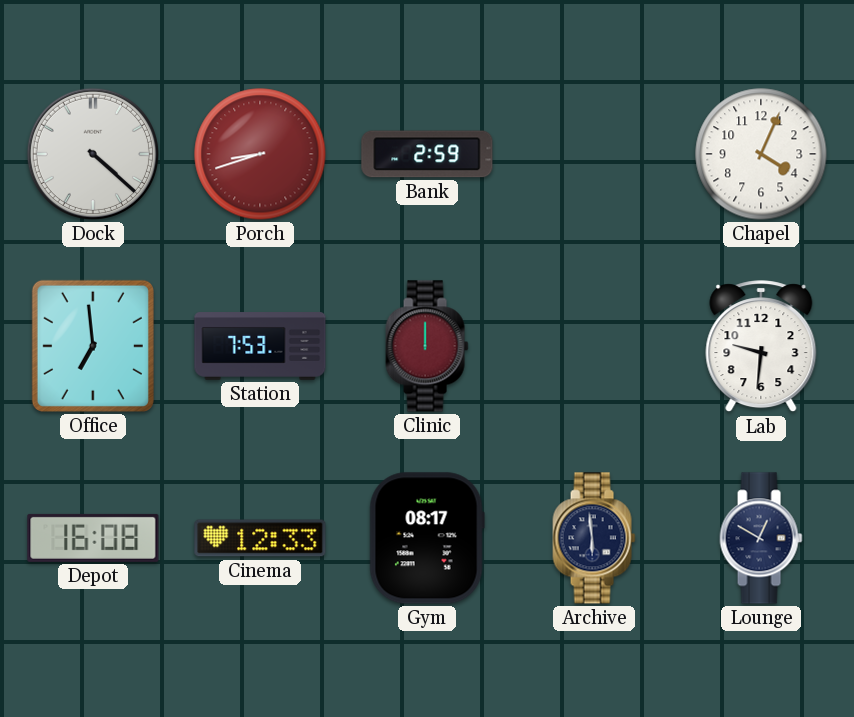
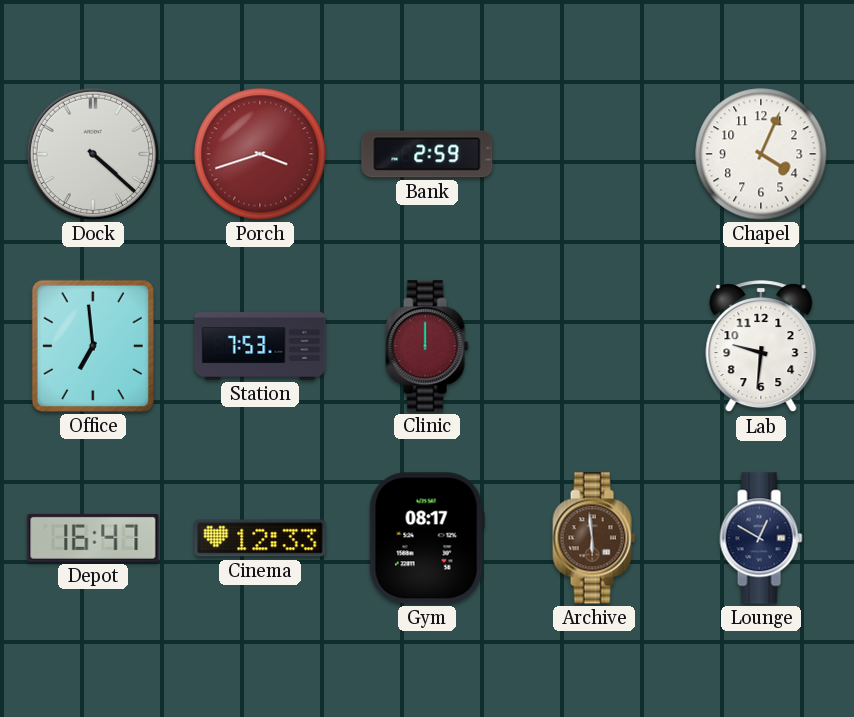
Porch: 8:42 -> 3:42 (260, 154)
Depot: 16:08 -> 16:47 (93, 538)
Archive dial: navy -> brown (594, 538)
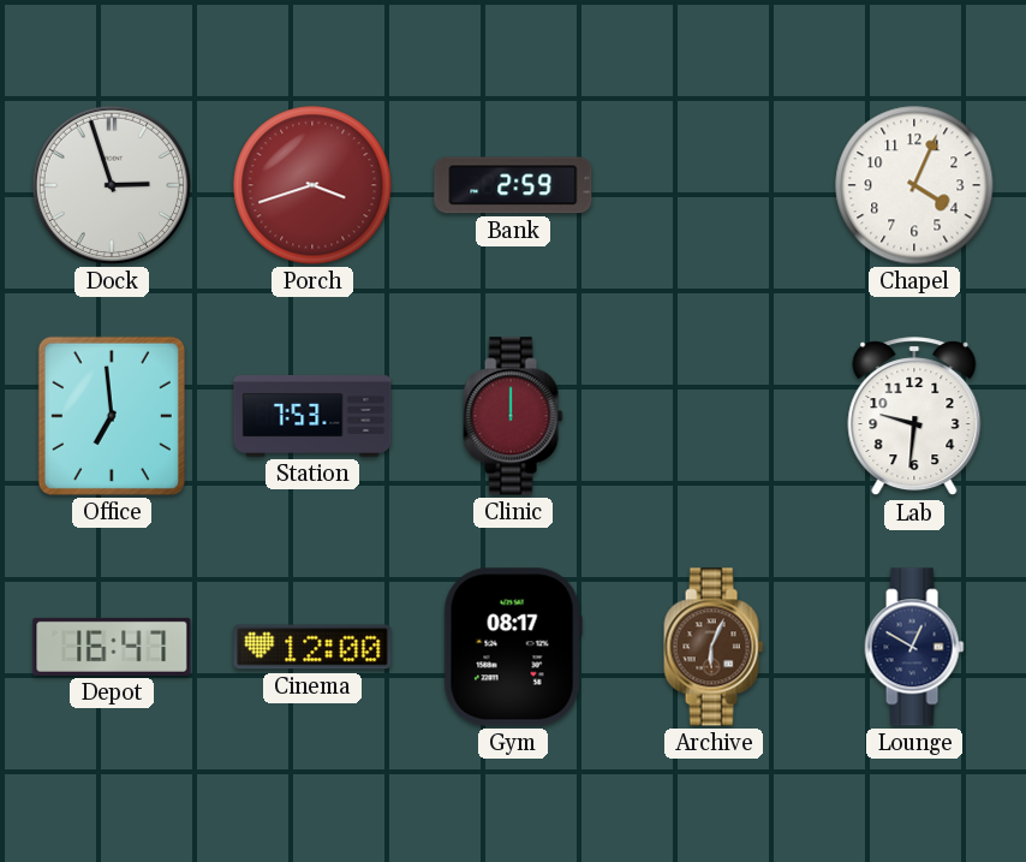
Dock: 4:22 -> 2:57 (112, 185)
Cinema: 12:33 -> 12:00 (312, 647)
Archive: 5:59 -> 6:04 (714, 647)
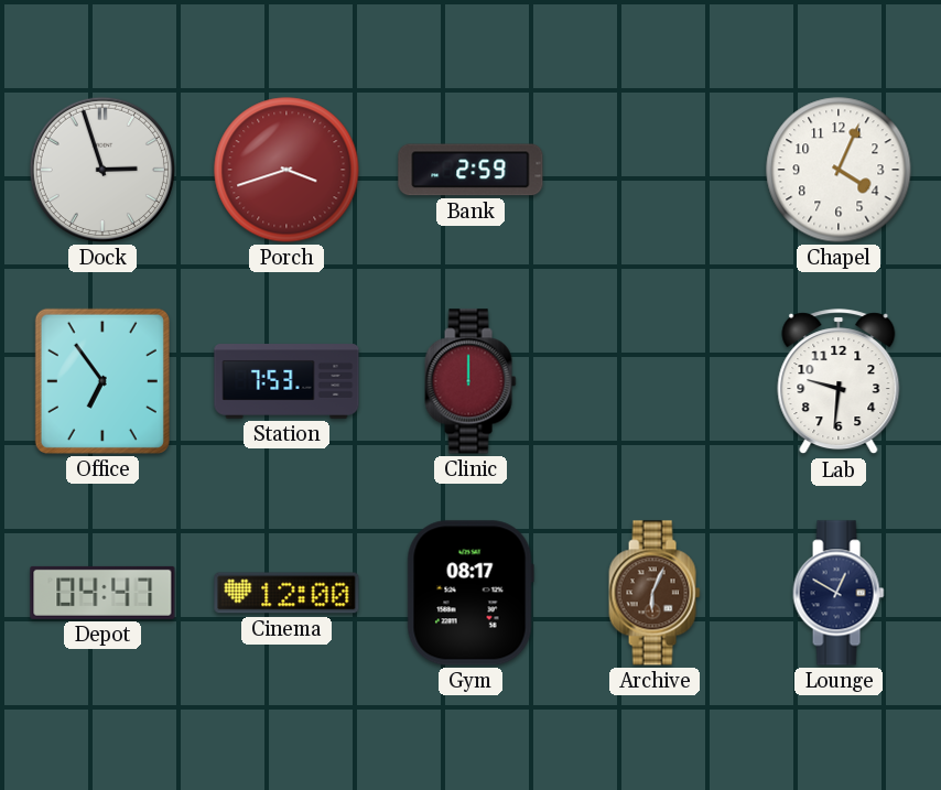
Office: 6:59 -> 6:54 (102, 381)
Depot: 16:47 -> 04:47 (102, 593)
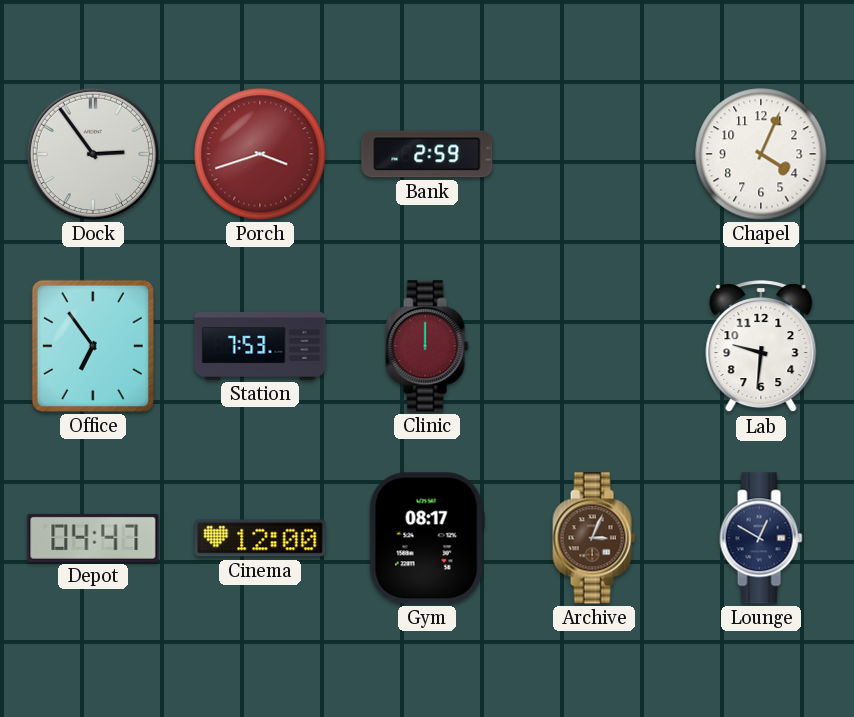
Dock: 2:57 -> 2:54 (93, 154)
Archive: 6:04 -> 3:04 (594, 538)
